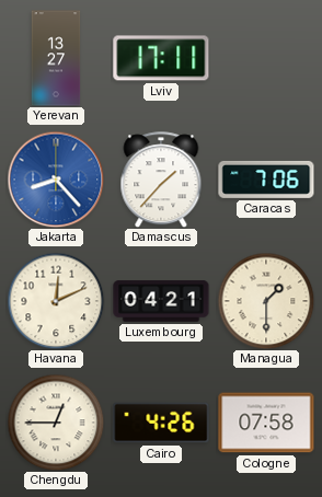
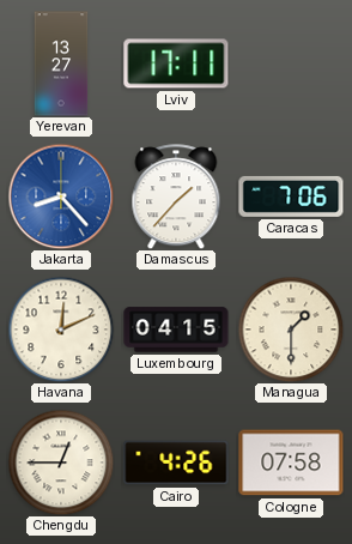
Luxembourg: 04:21 -> 04:15 (176, 330)
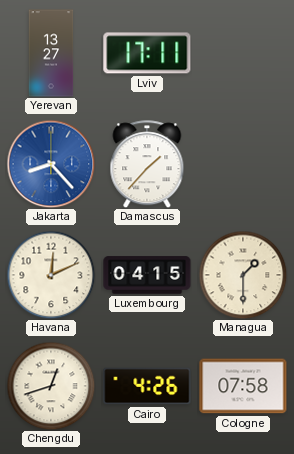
Caracas: 7:06 -> none (291, 197)
Chengdu: 12:45 -> 12:42 (51, 386)
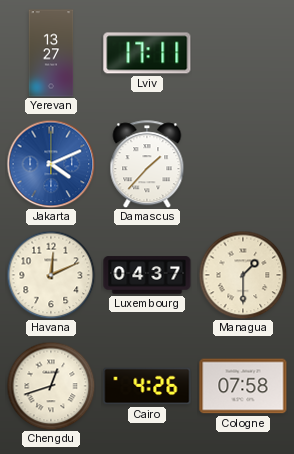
Jakarta: 8:23 -> 4:11 (51, 164)
Luxembourg: 04:15 -> 04:37 (147, 275)
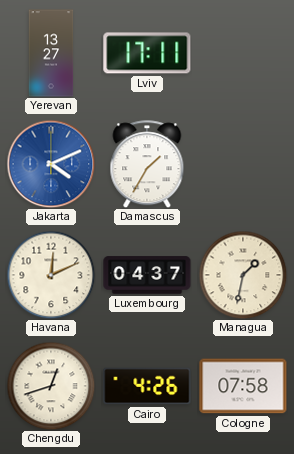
Damascus: 1:37 -> 1:35 (147, 164)
Managua: 1:30 -> 1:32 (243, 275)
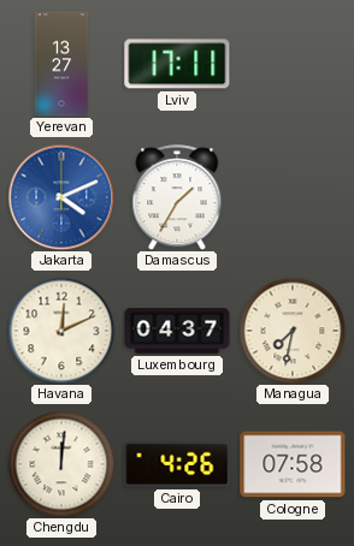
Managua: 1:32 -> 7:32 (293, 331)
Chengdu: 12:42 -> 12:01 (61, 464)
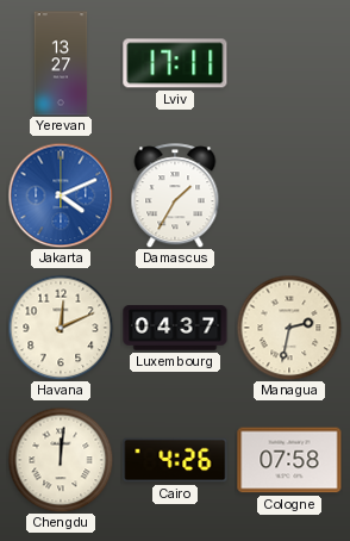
Managua: 7:32 -> 2:32 (289, 328)
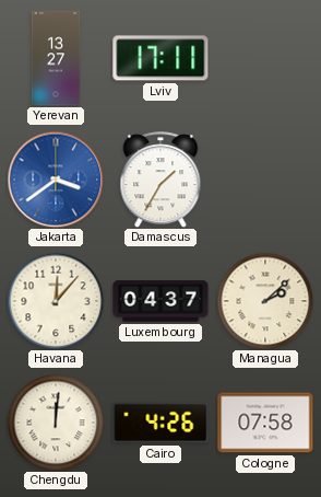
Jakarta: 4:11 -> 3:39 (56, 180)
Havana: 12:11 -> 12:07 (56, 301)
Managua: 2:32 -> 2:08 (265, 301)
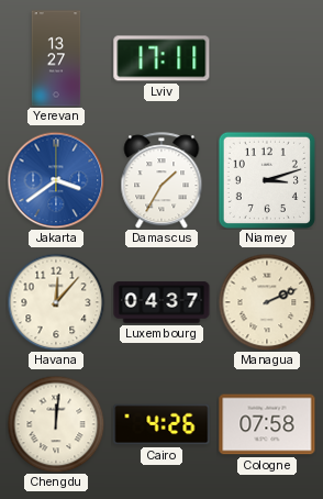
Niamey: none -> 3:12 (267, 180)
Managua: 2:08 -> 2:11 (267, 302)
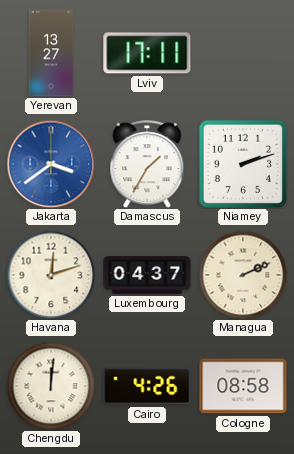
Niamey: 3:12 -> 2:12 (243, 164)
Havana: 12:07 -> 12:12 (51, 275)
Cologne: 07:58 -> 08:58 (243, 386)
